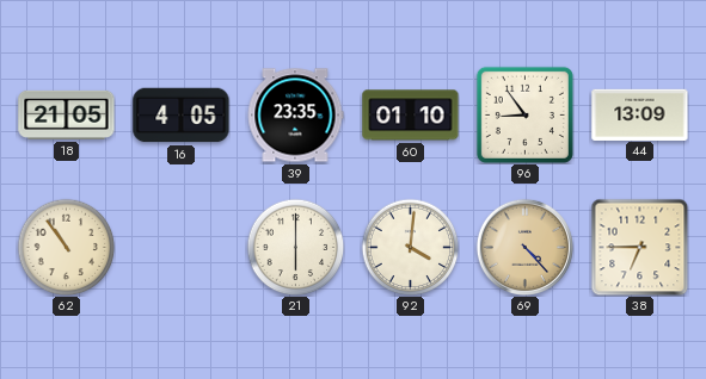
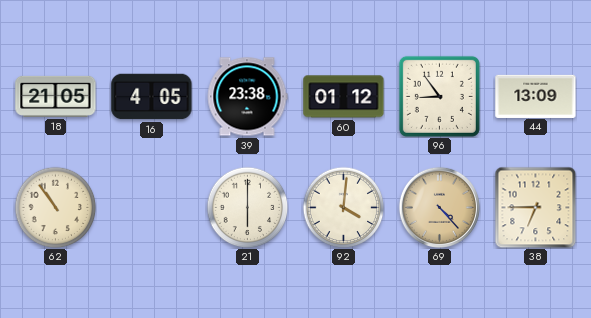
39: 23:35 -> 23:38 (247, 97)
60: 01:10 -> 01:12 (344, 97)
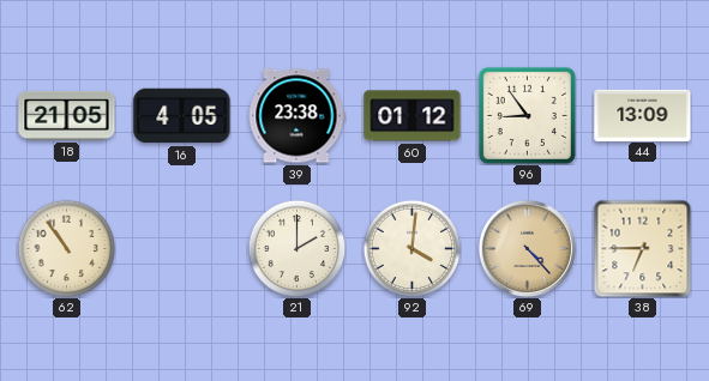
21: 6:00 -> 2:00 (296, 248)
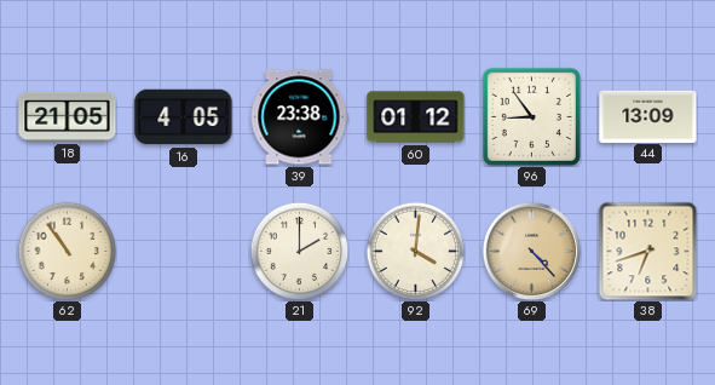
38: 6:45 -> 6:42 (647, 251)
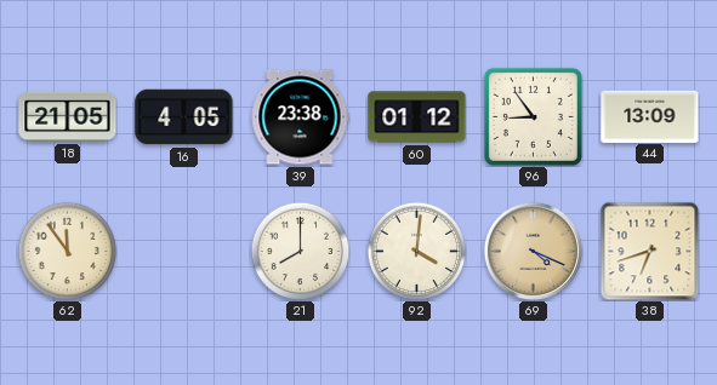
62: 10:54 -> 11:54 (67, 251)
21: 2:00 -> 8:00 (300, 251)
69: 4:23 -> 4:19 (533, 251)
